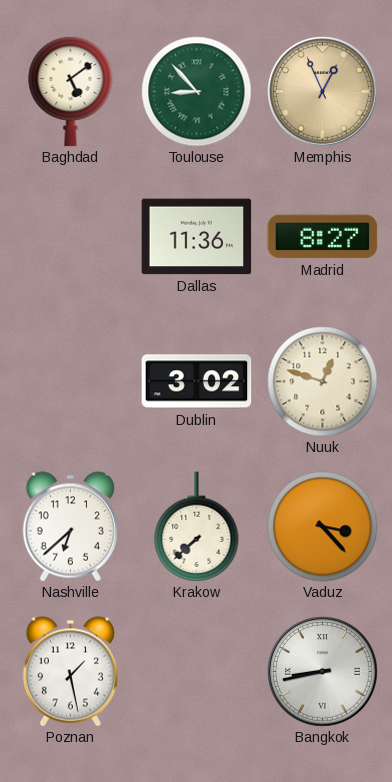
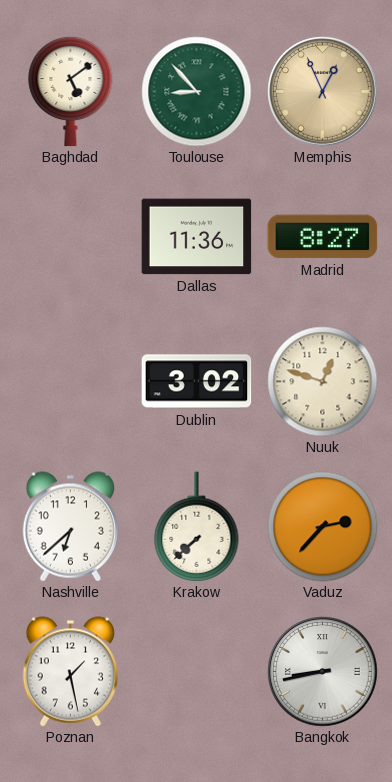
Vaduz: 3:23 -> 2:37 (323, 527)
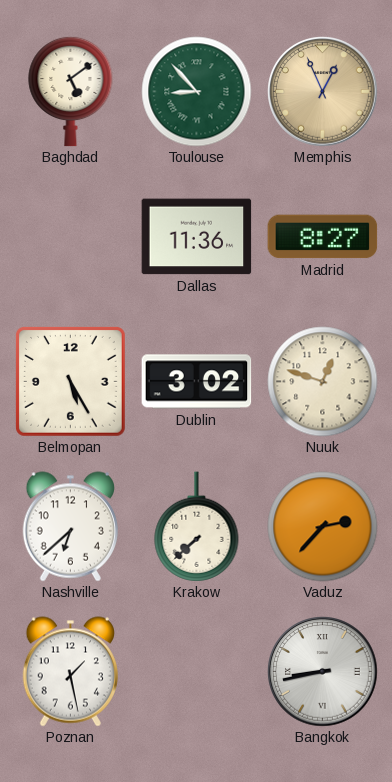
Belmopan: none -> 5:25 (70, 381)
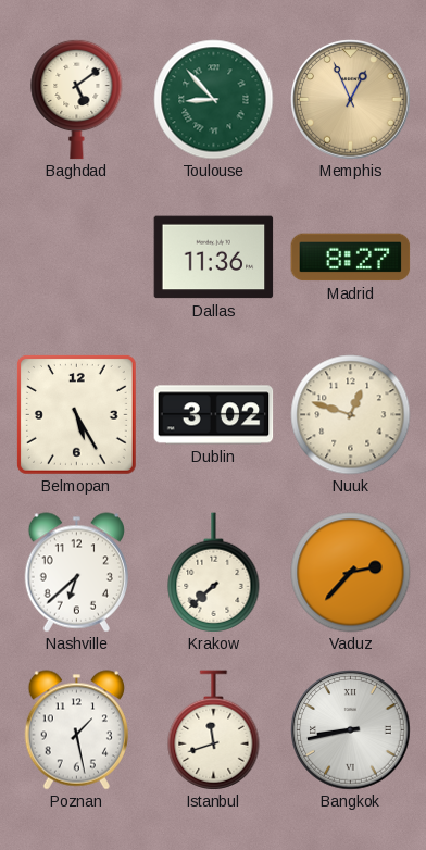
Istanbul: none -> 11:42 (214, 730)
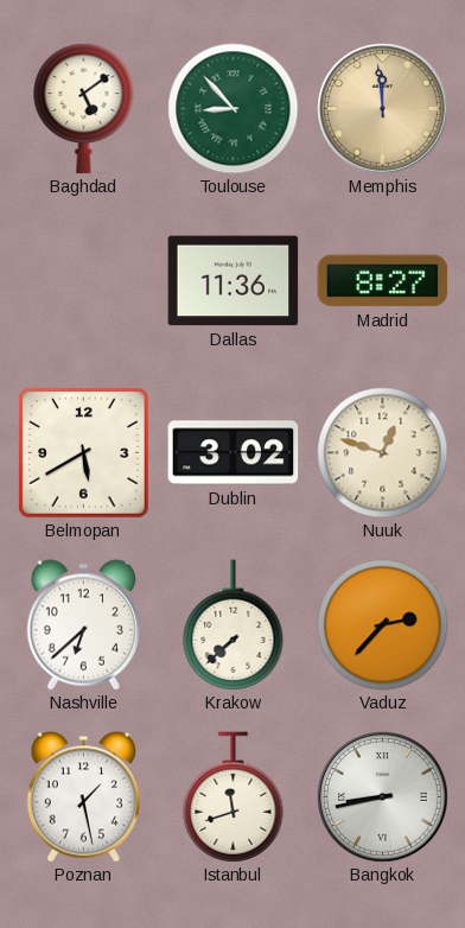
Memphis: 12:56 -> 11:59 (383, 109)
Belmopan: 5:25 -> 5:40 (83, 452)
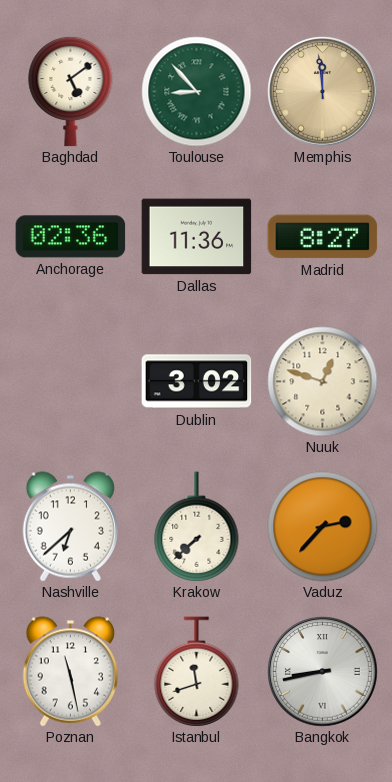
Anchorage: none -> 02:36 (71, 237)
Belmopan: 5:40 -> none (83, 452)
Poznan: 1:28 -> 11:28 (70, 672)
